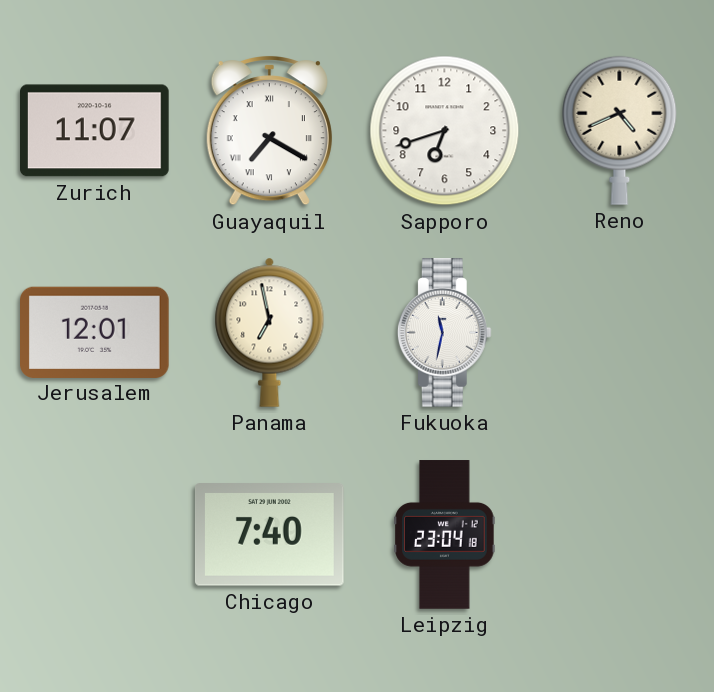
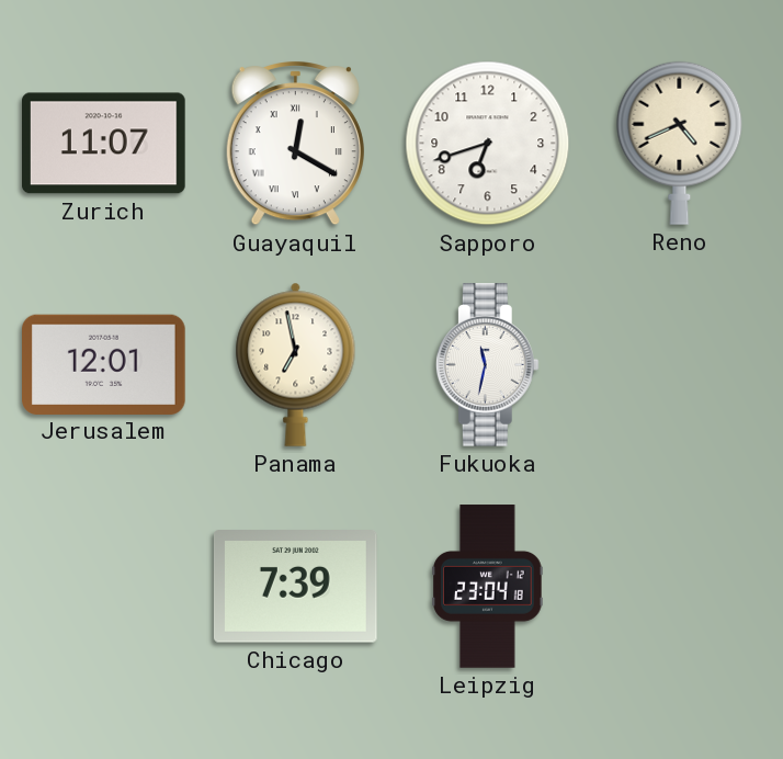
Guayaquil: 7:20 -> 12:20 (295, 143)
Chicago: 7:40 -> 7:39 (295, 587)
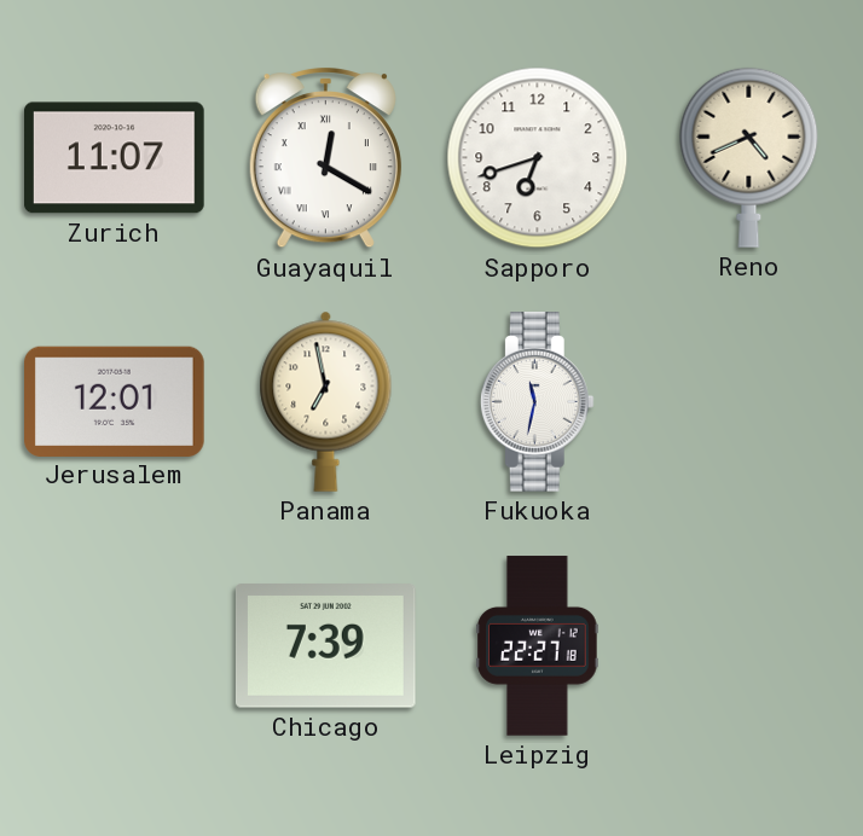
Leipzig: 23:04 -> 22:27 (538, 646)
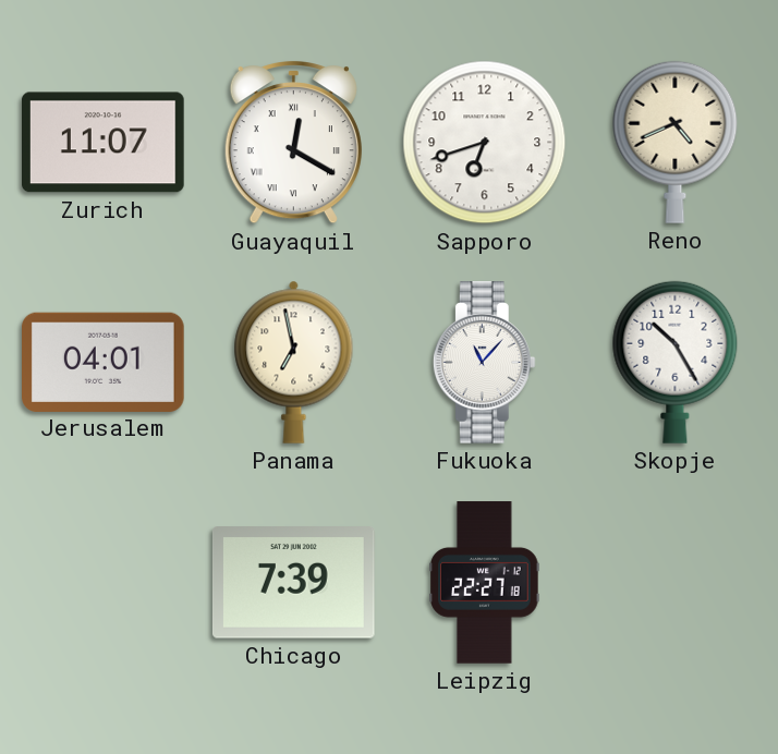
Jerusalem: 12:01 -> 04:01 (104, 362)
Fukuoka: 11:32 -> 11:07 (484, 363)
Skopje: none -> 10:25 (676, 362)
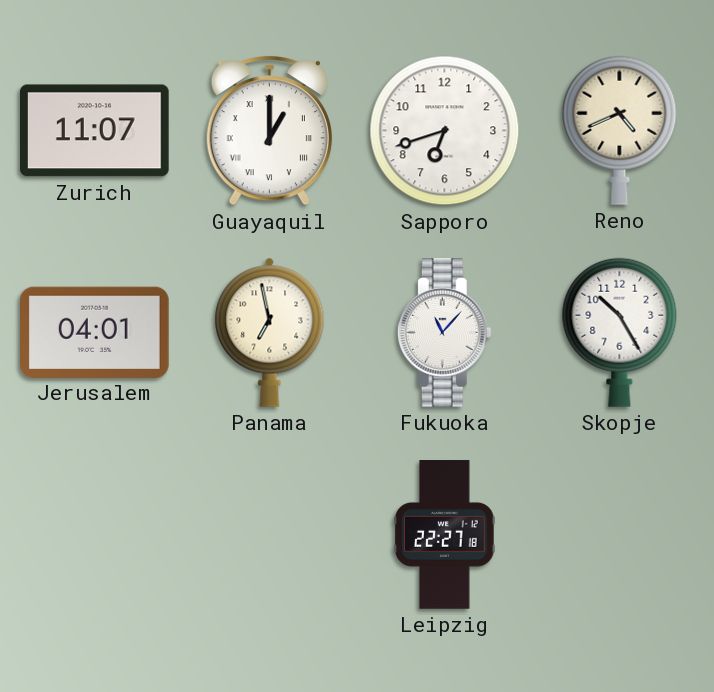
Guayaquil: 12:20 -> 1:00 (269, 130)
Chicago: 7:39 -> none (293, 583)
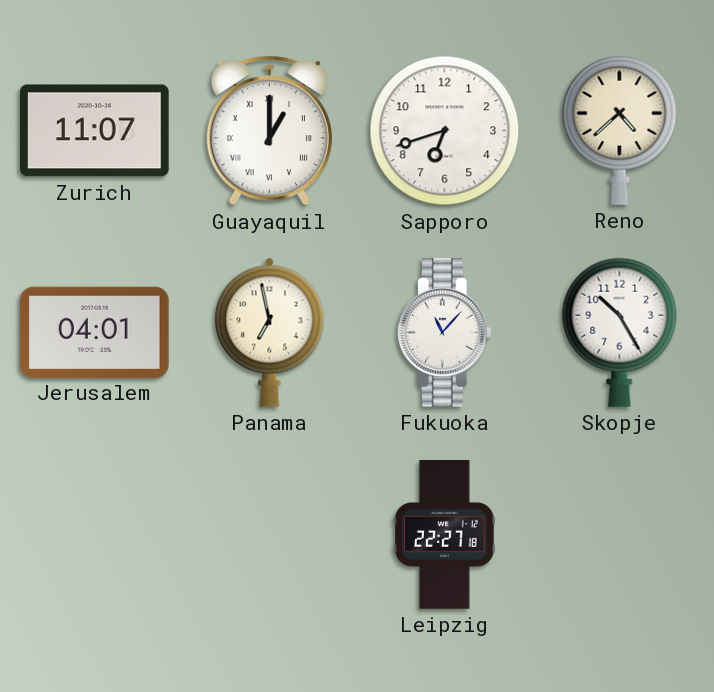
Reno: 4:41 -> 4:38 (620, 130)
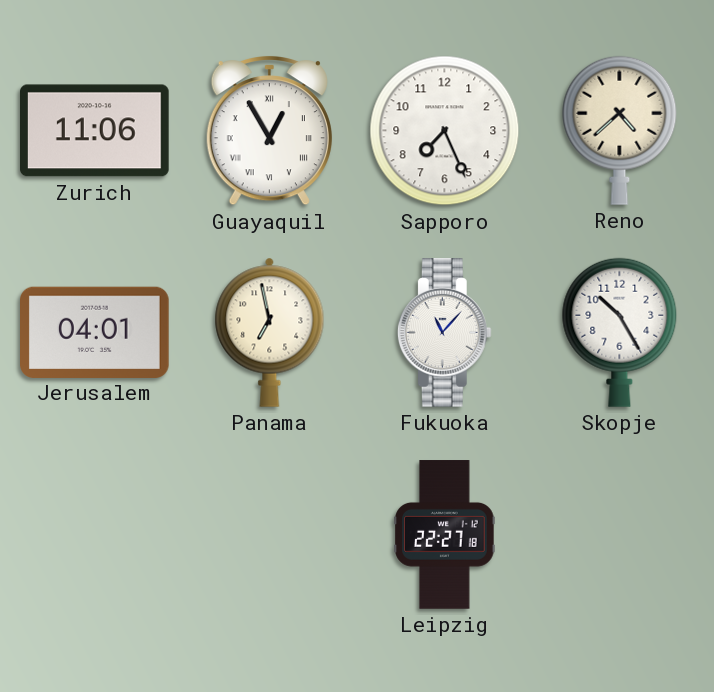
Zurich: 11:07 -> 11:06 (95, 131)
Guayaquil: 1:00 -> 12:55 (269, 130)
Sapporo: 6:42 -> 7:26 (445, 131)
